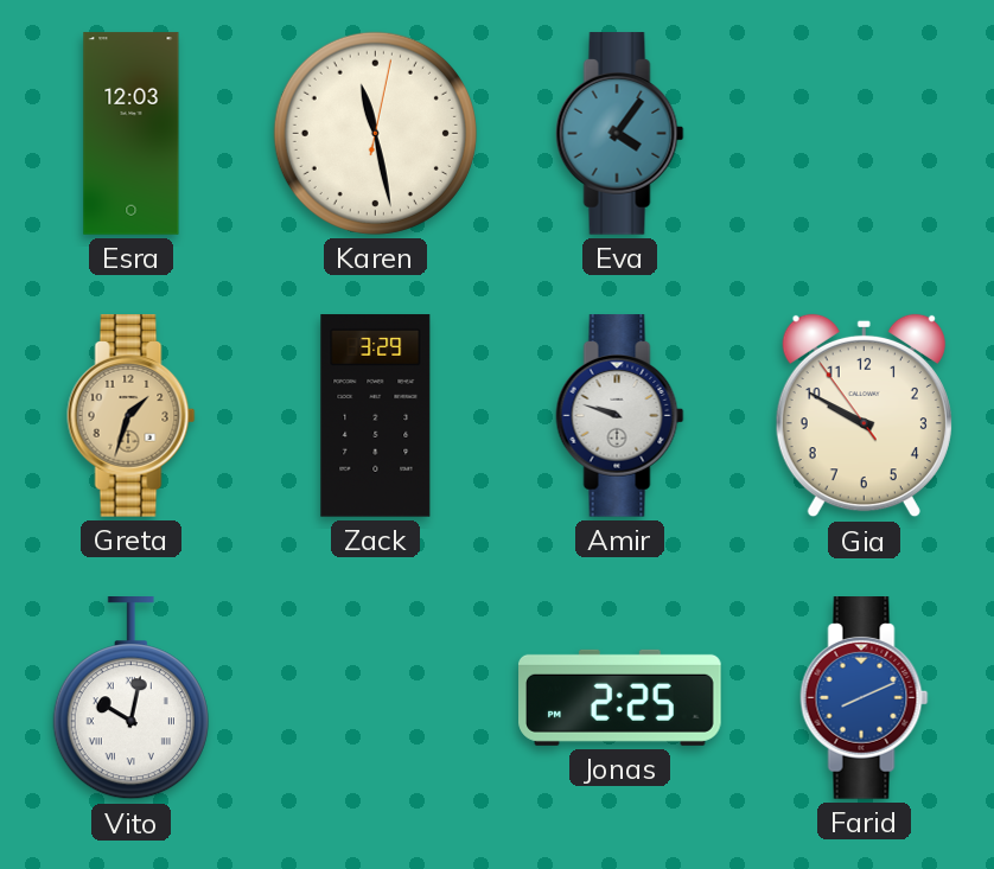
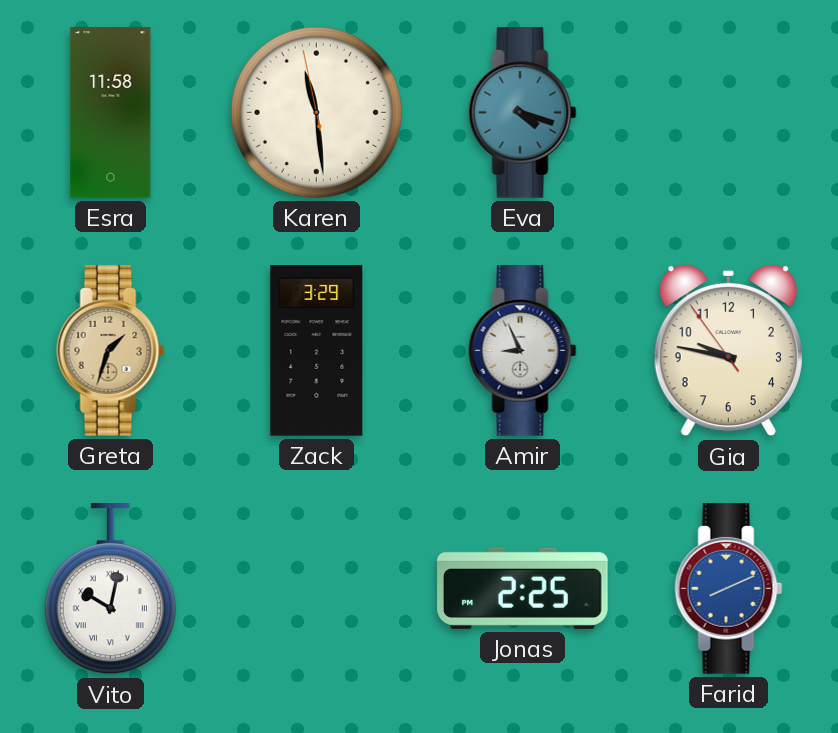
Esra: 12:03 -> 11:58 (111, 113)
Karen: 11:28:02 -> 11:28:58 (316, 112)
Eva: 4:06 -> 4:18 (523, 113)
Amir: 9:48 -> 8:56 (523, 351)
Gia: 9:49 -> 9:46 (728, 351)
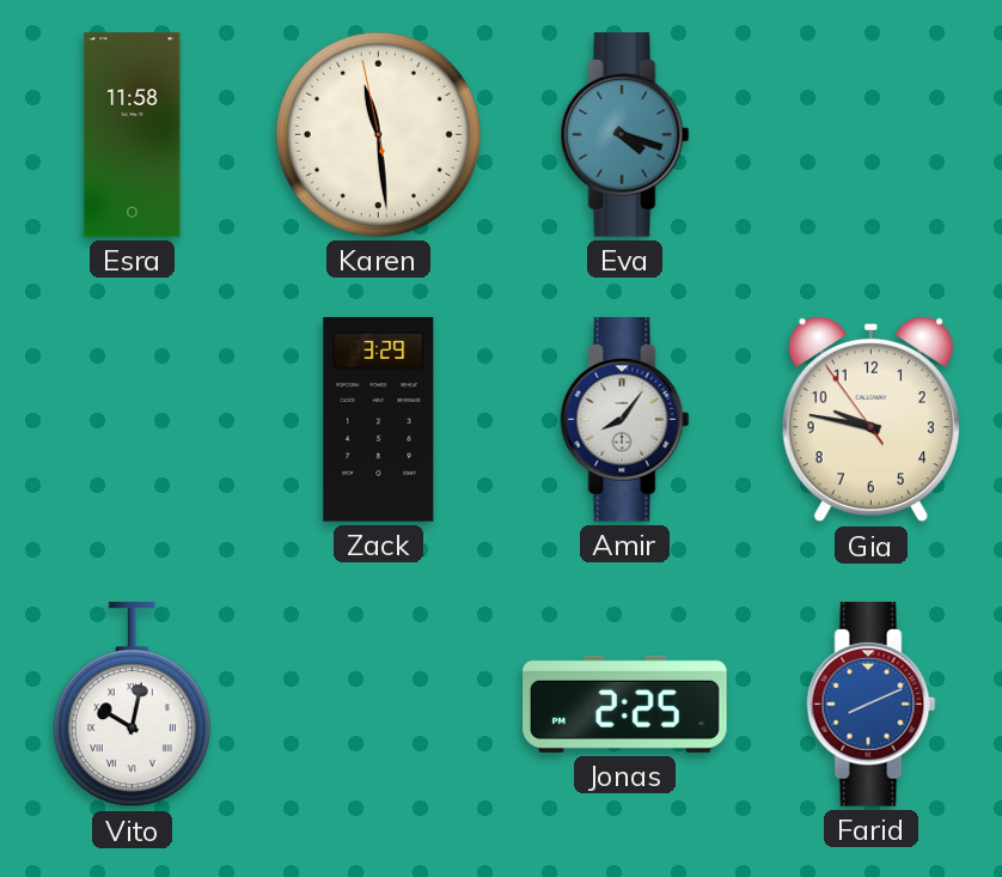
Greta: 1:33 -> none (111, 351)
Amir: 8:56 -> 8:06 (625, 420)
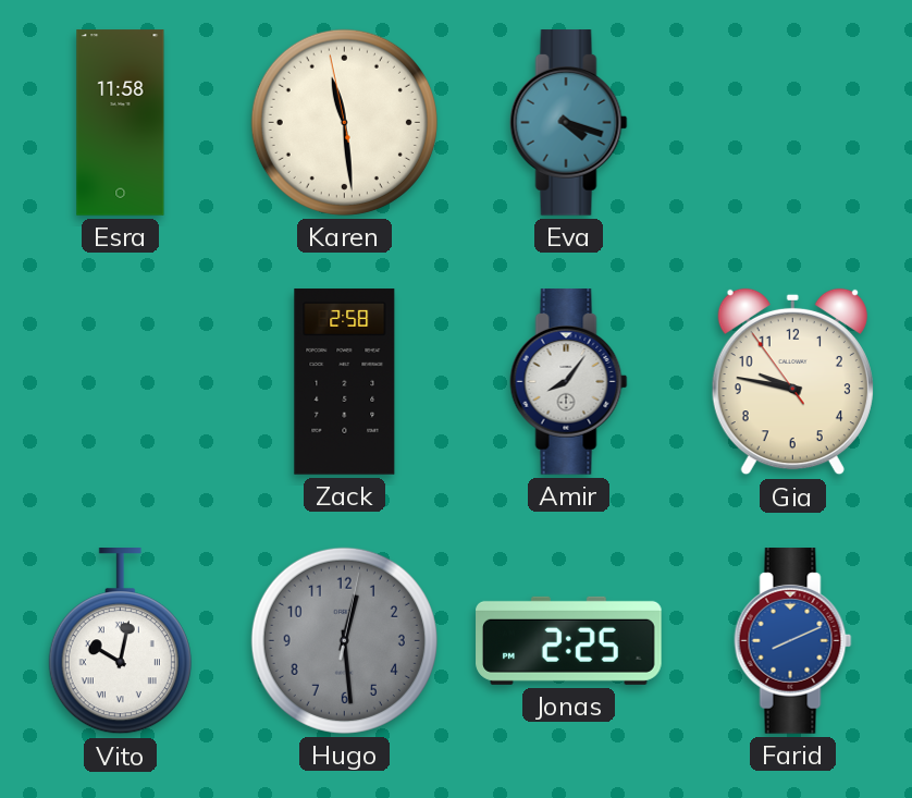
Zack: 3:29 -> 2:58 (345, 382)
Hugo: none -> 12:29 (344, 640)
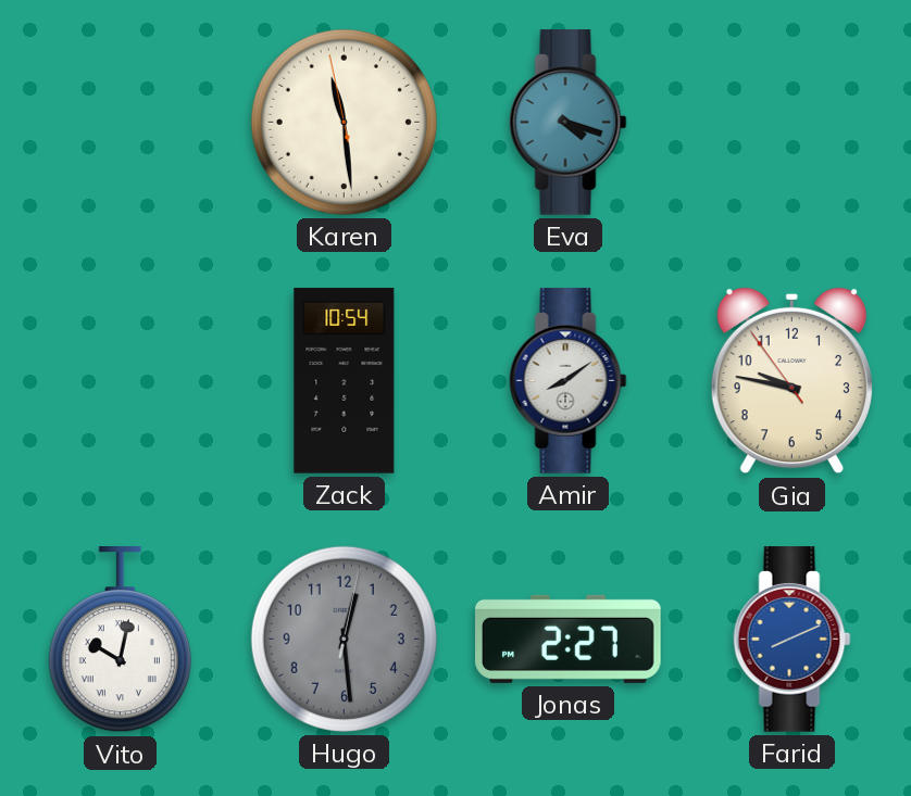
Esra: 11:58 -> none (121, 123)
Zack: 2:58 -> 10:54 (345, 381)
Amir: 8:06 -> 8:09 (569, 381)
Jonas: 2:25 -> 2:27 (569, 639)
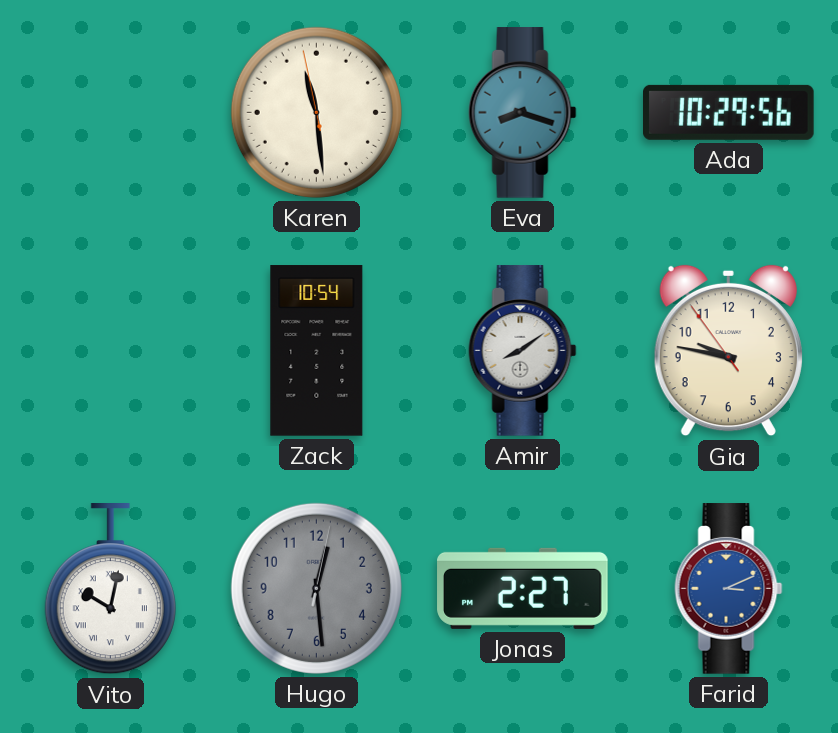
Eva: 4:18 -> 8:18 (523, 113)
Ada: none -> 10:29 (729, 112)
Farid: 8:11 -> 3:11 (729, 589)
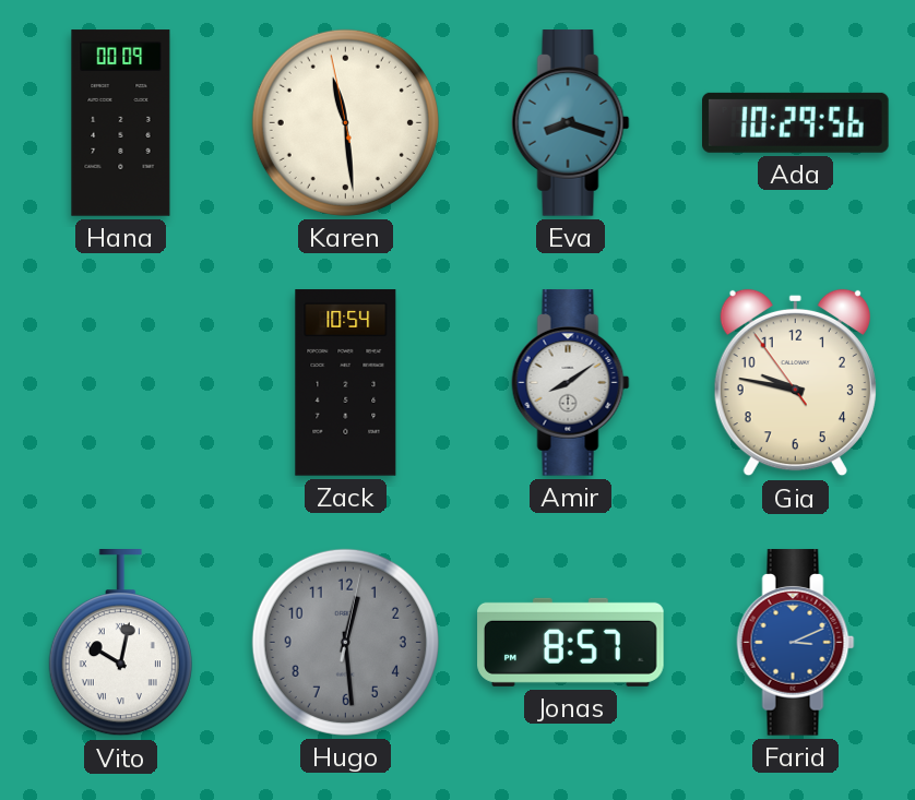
Hana: none -> 00:09 (121, 123)
Jonas: 2:27 -> 8:57 (571, 642)
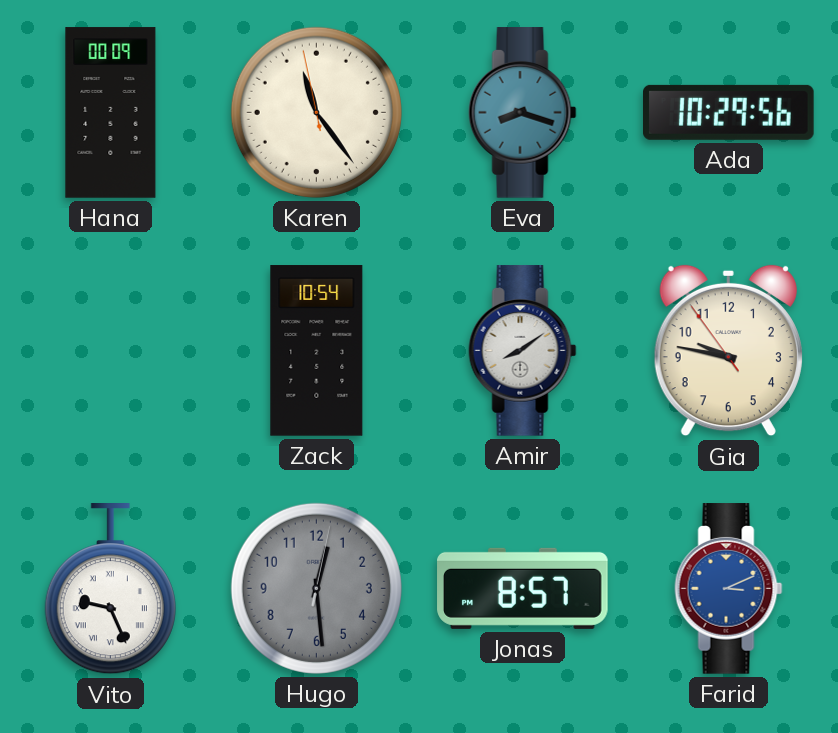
Karen: 11:28 -> 11:23 (316, 112)
Vito: 10:02 -> 9:26 (110, 590)
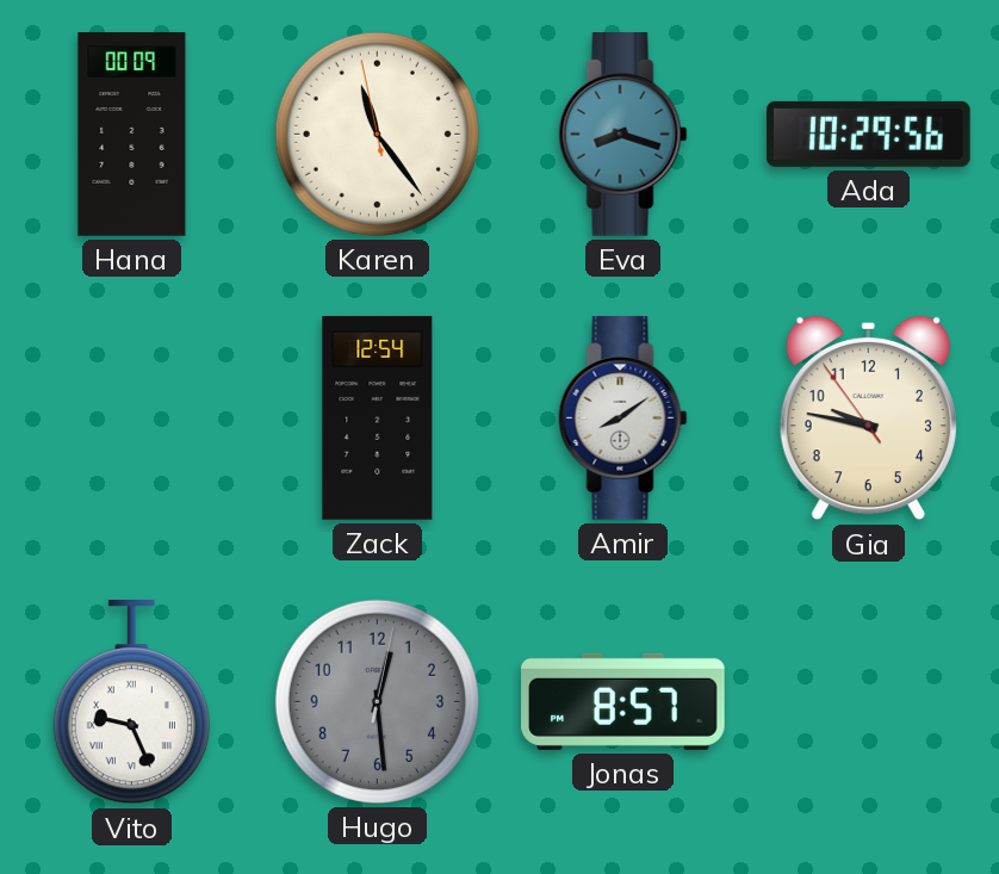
Zack: 10:54 -> 12:54 (378, 419)
Farid: 3:11 -> none (729, 589)
